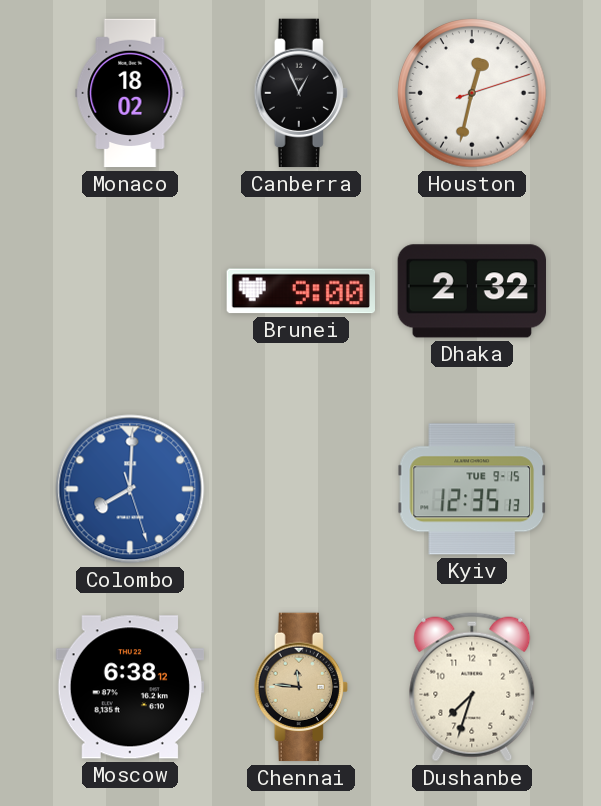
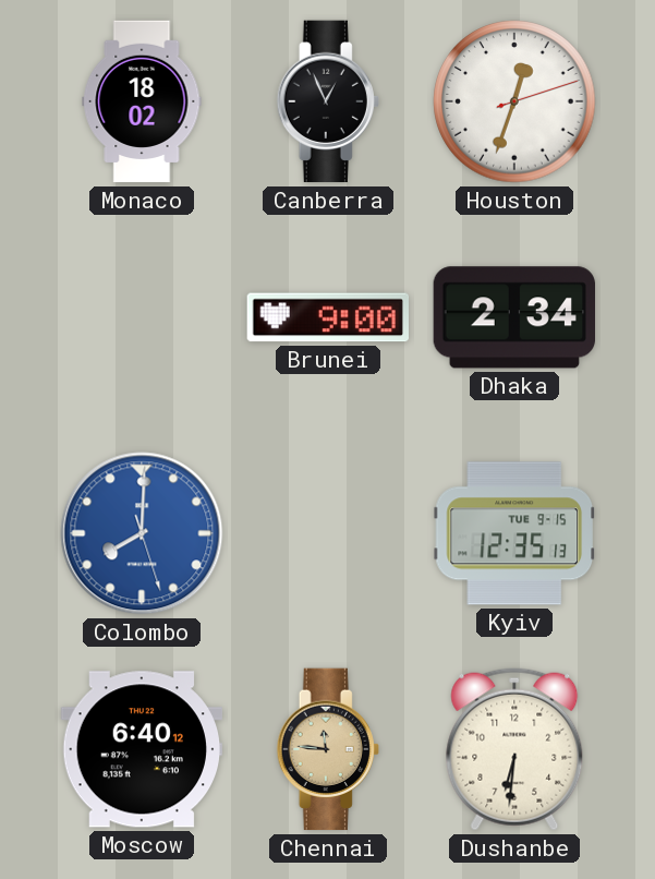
Houston: 12:32 -> 12:33 (514, 101)
Dhaka: 2:32 -> 2:34 (513, 317)
Moscow: 6:38 -> 6:40 (141, 749)
Dushanbe: 7:33 -> 6:31 (514, 749)
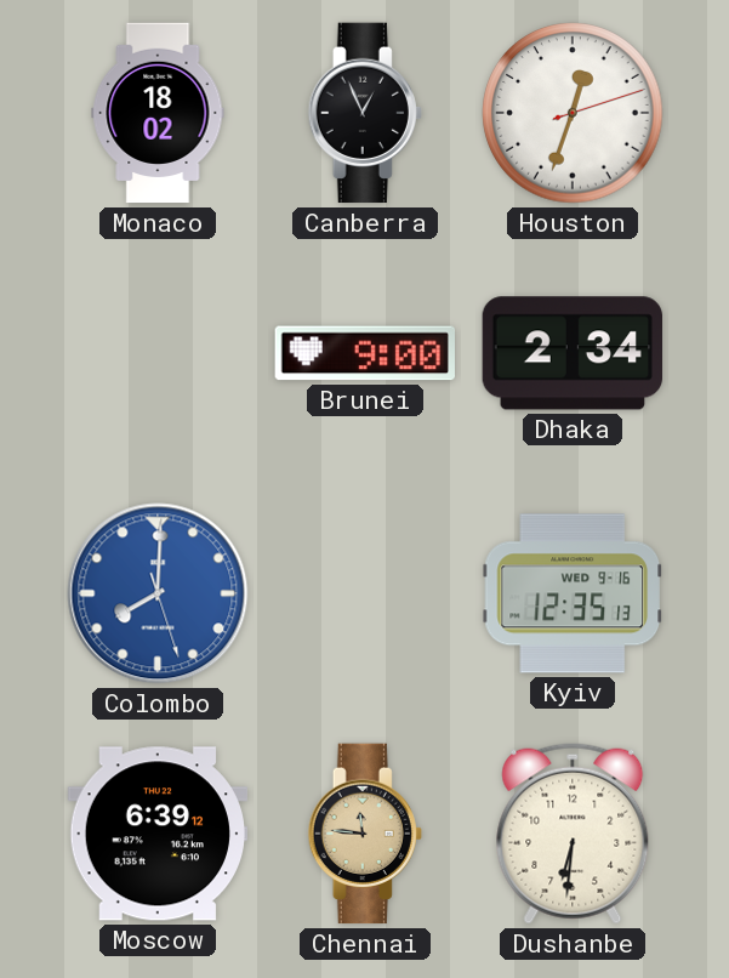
Kyiv date: TUE 9-15 -> WED 9-16 (571, 593)
Moscow: 6:40 -> 6:39 (156, 834)
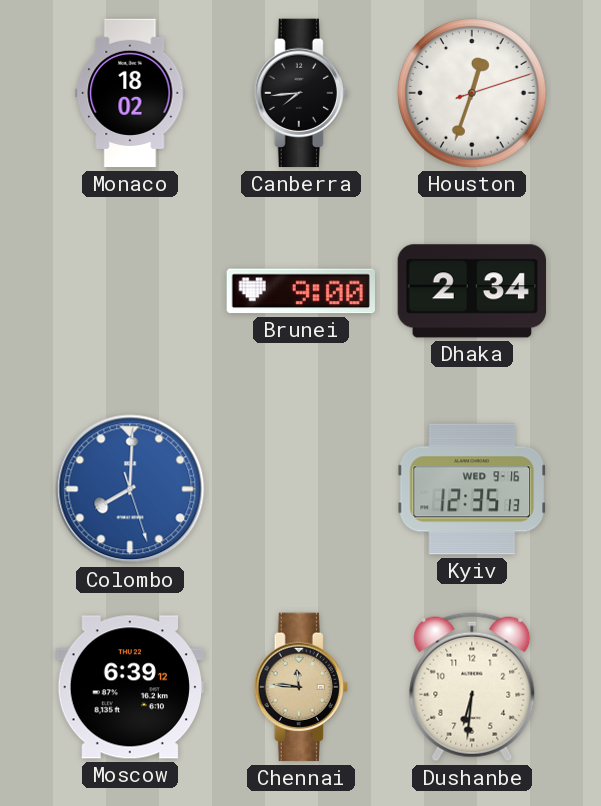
Canberra: 12:56 -> 7:44 (301, 93)
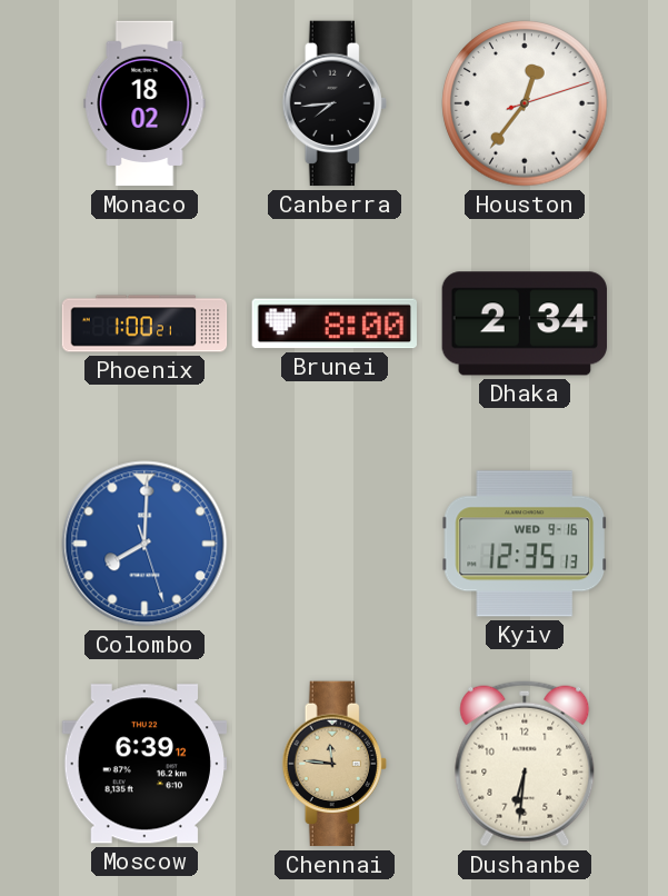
Houston: 12:33 -> 12:36 (525, 103)
Phoenix: none -> 1:00 (144, 323)
Brunei: 9:00 -> 8:00 (333, 323)
